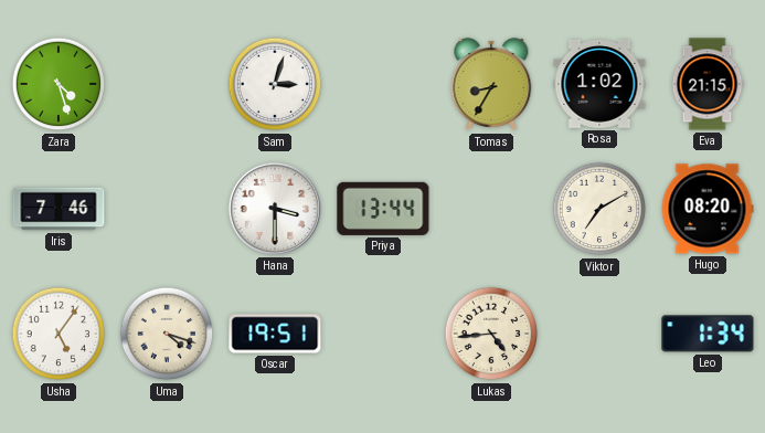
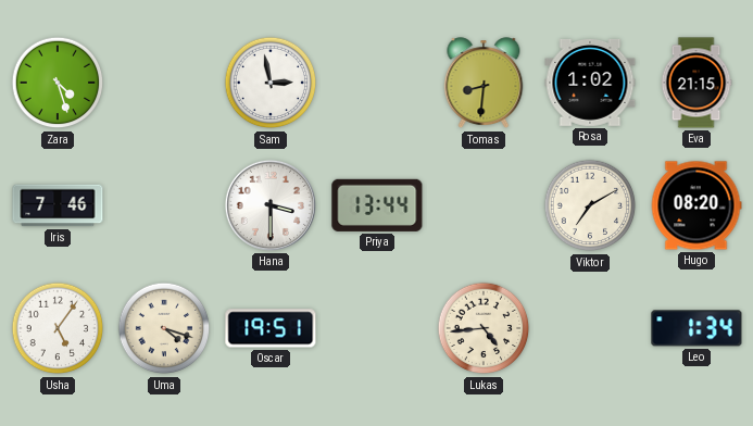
Sam: 3:03 -> 2:58 (271, 83)
Tomas: 8:35 -> 8:31 (484, 84)
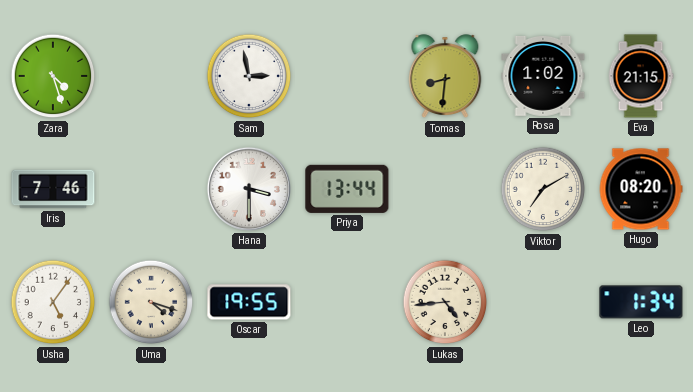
Oscar: 19:51 -> 19:55 (249, 302)
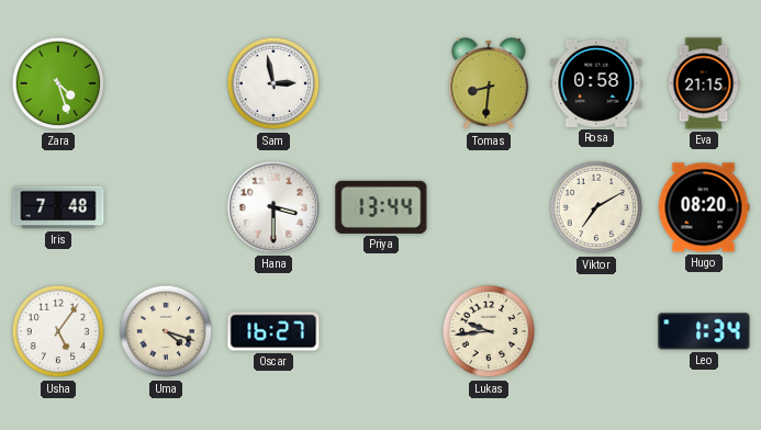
Rosa: 1:02 -> 0:58 (596, 83)
Iris: 7:46 -> 7:48 (58, 207)
Oscar: 19:55 -> 16:27 (273, 331)
Lukas: 4:44 -> 9:44 (489, 331)
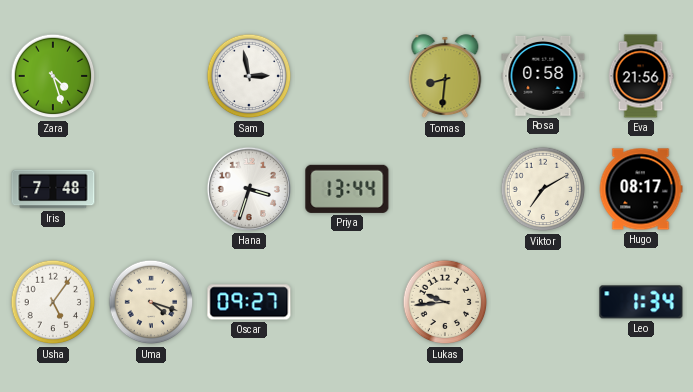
Eva: 21:15 -> 21:56 (641, 76)
Hana: 3:30 -> 3:33 (249, 189)
Hugo: 08:20 -> 08:17 (641, 189)
Oscar: 16:27 -> 09:27 (249, 302)
